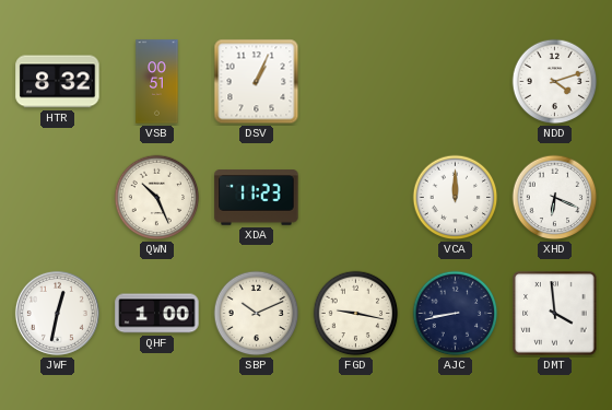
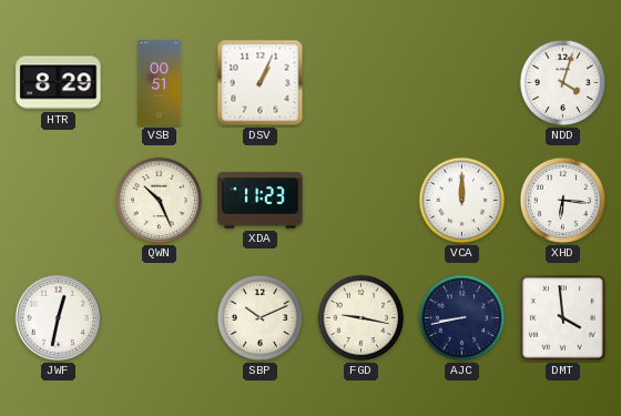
HTR: 8:32 -> 8:29 (59, 83)
NDD: 4:12 -> 4:03 (563, 83)
XHD: 6:19 -> 6:16 (563, 201)
QHF: 1:00 -> none (157, 314)
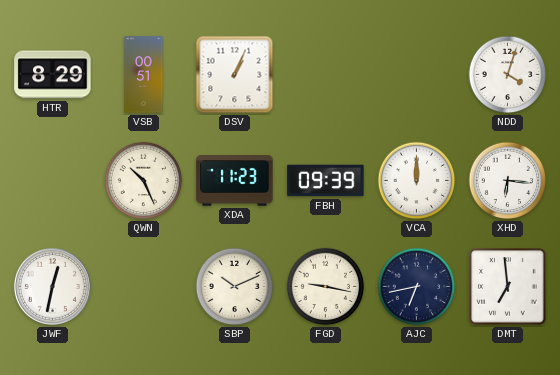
FBH: none -> 09:39 (326, 181)
AJC: 8:43 -> 6:43 (417, 287)
DMT: 3:59 -> 6:59 (508, 287)
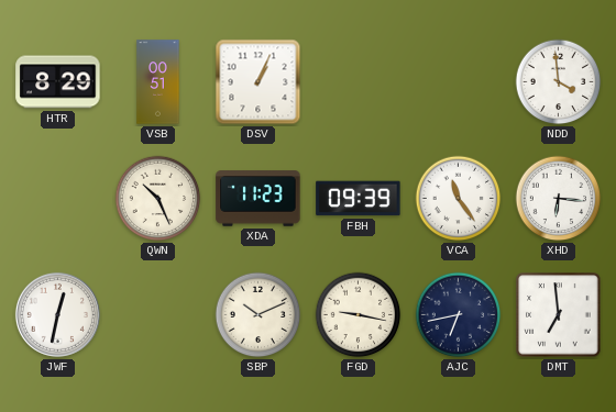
NDD: 4:03 -> 3:59 (559, 82)
VCA: 12:00 -> 11:24 (459, 199)
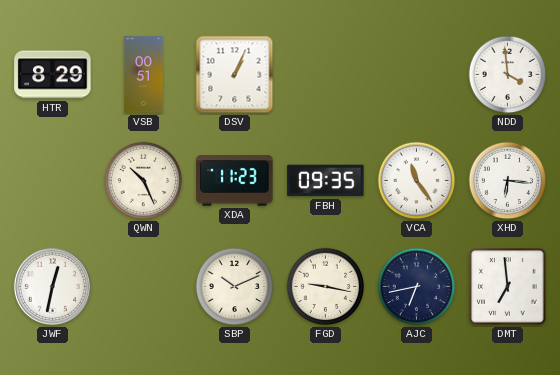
FBH: 09:39 -> 09:35 (326, 181)
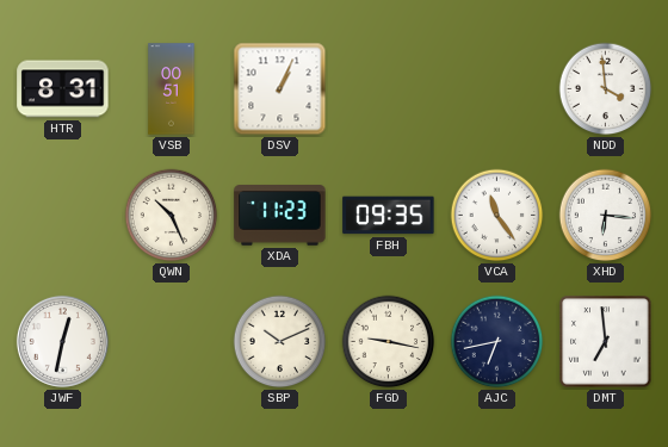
HTR: 8:29 -> 8:31 (63, 89)
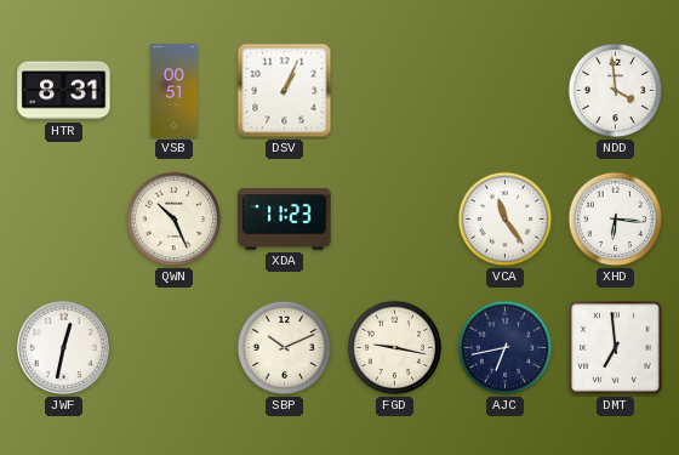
FBH: 09:35 -> none (389, 216)
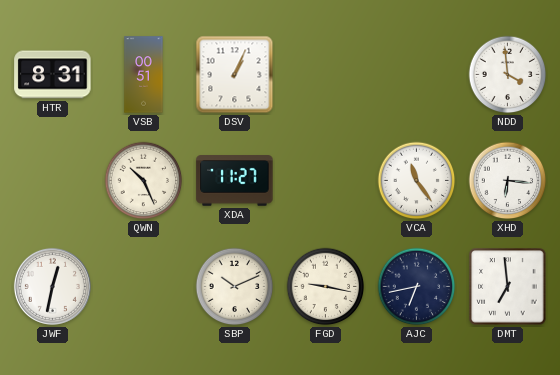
XDA: 11:23 -> 11:27 (235, 181)
